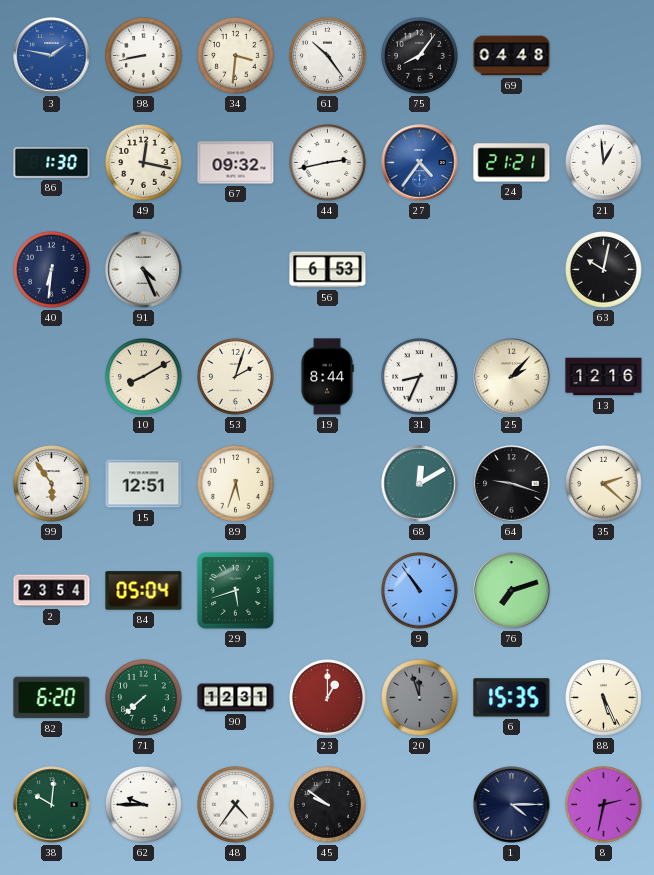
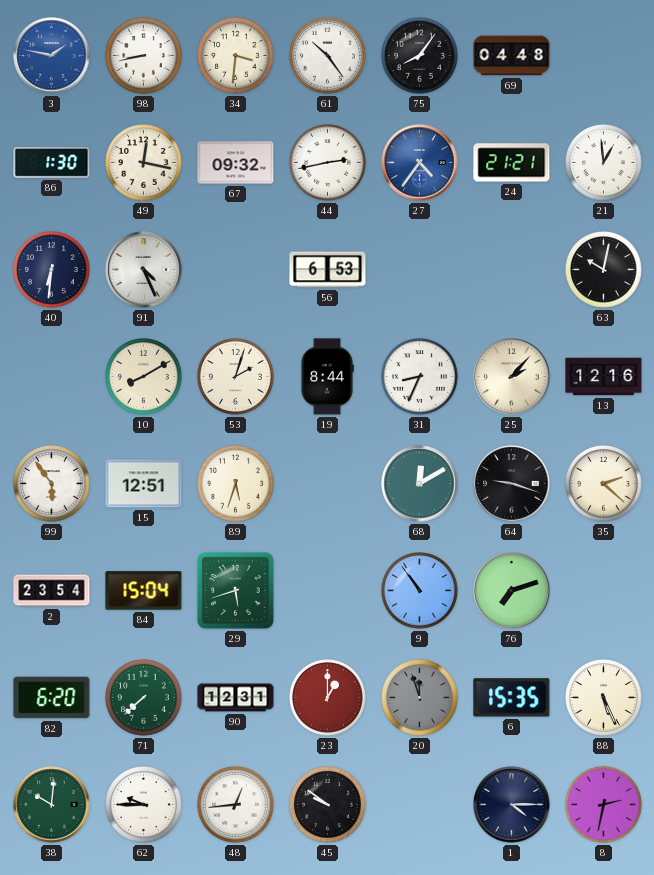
84: 05:04 -> 15:04 (144, 591)
48: 4:36 -> 12:44 (236, 805)
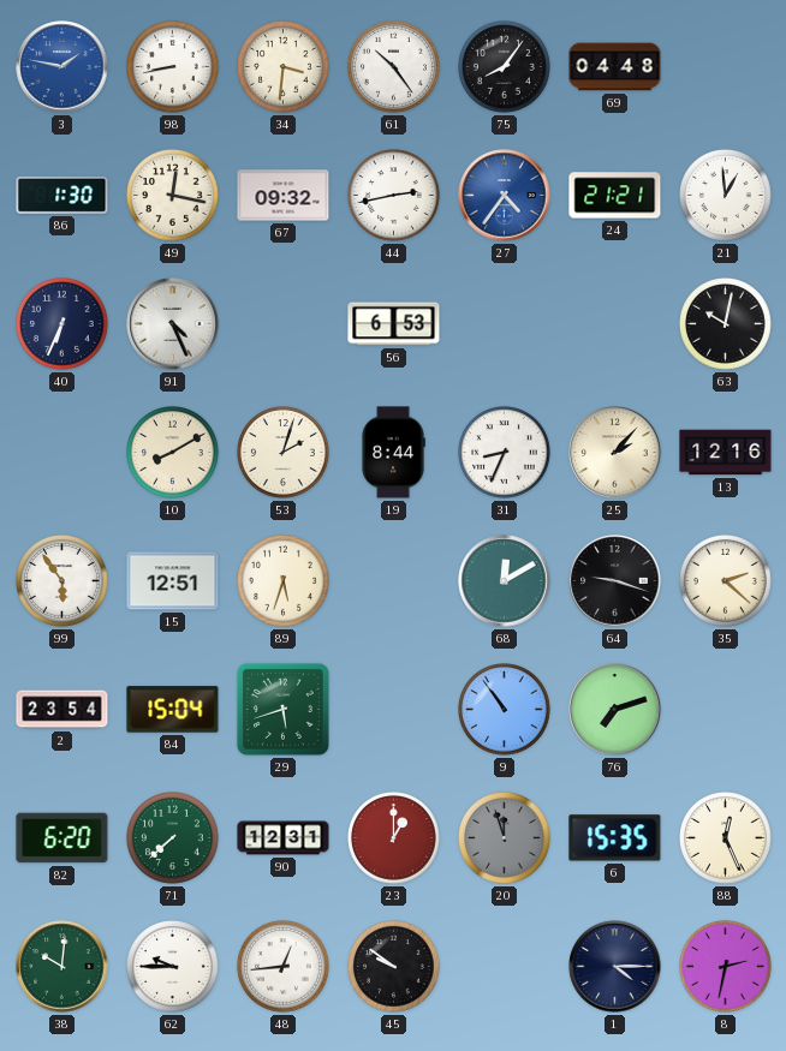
40: 6:31 -> 6:34 (62, 324)
88: 5:26 -> 12:26 (726, 838)
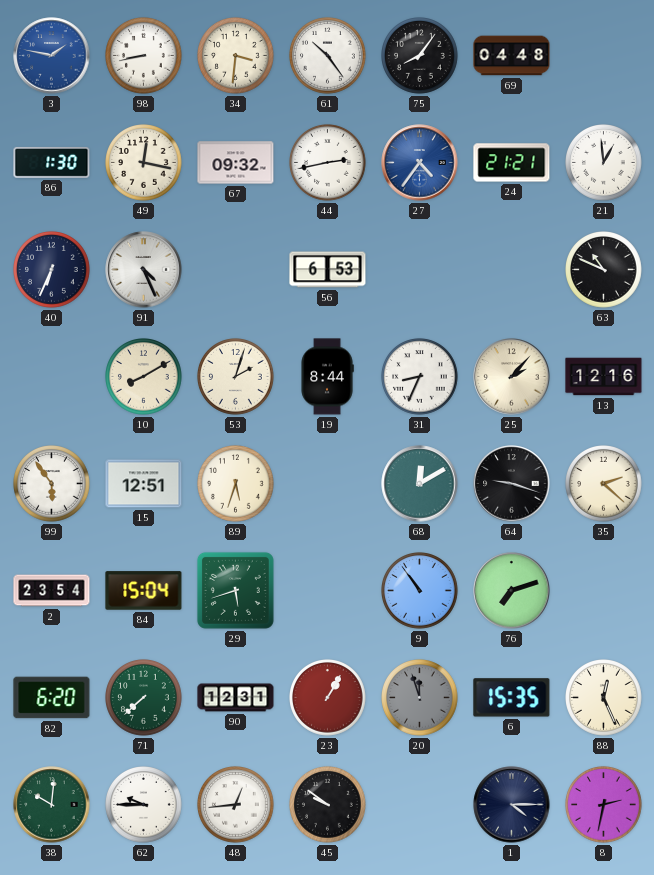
63: 10:02 -> 10:49 (604, 270)
23: 1:00 -> 1:05 (328, 698)
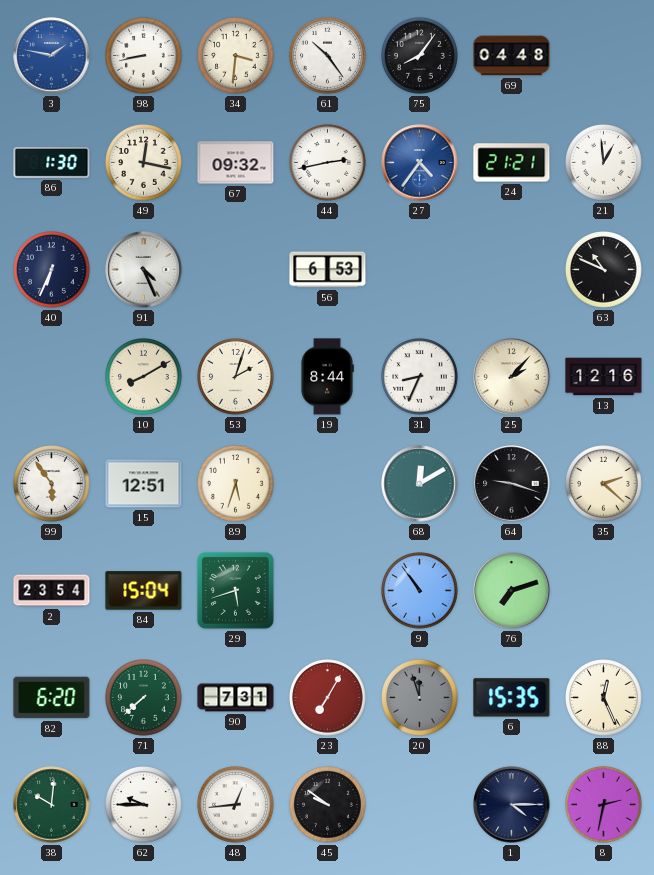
90: 12:31 -> 7:31 (236, 698)
23: 1:05 -> 7:05 (328, 698)
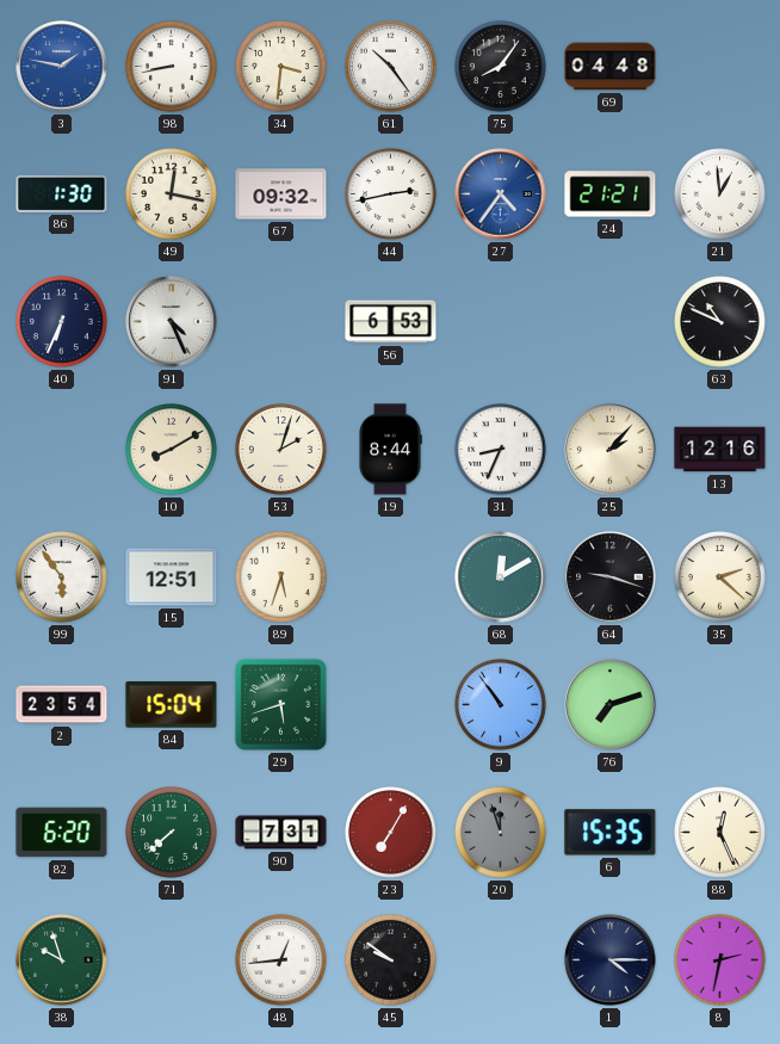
38: 10:01 -> 9:57 (62, 960)
62: 9:45 -> none (144, 805)
